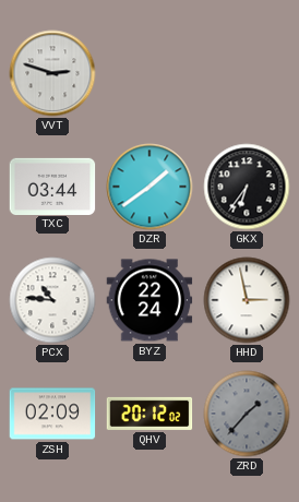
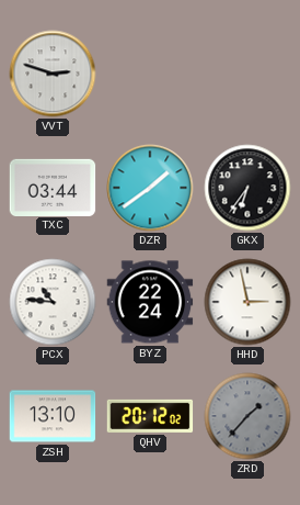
ZSH: 02:09 -> 13:10 (53, 416)
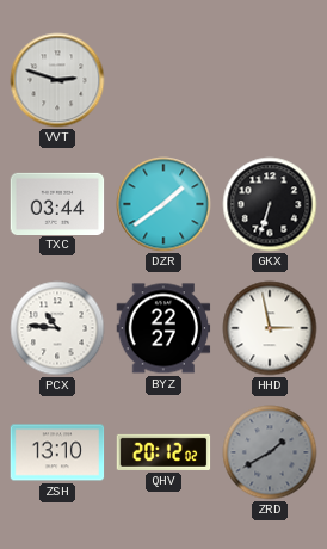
GKX: 6:36 -> 6:33 (270, 204)
BYZ: 22:24 -> 22:27 (163, 328)
ZRD: 1:37 -> 1:40 (270, 452)
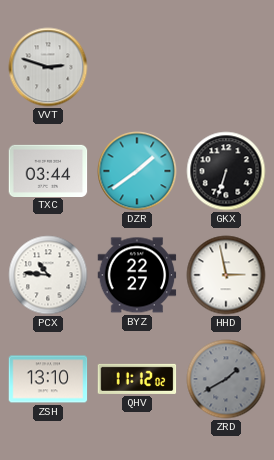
QHV: 20:12 -> 11:12 (137, 379)
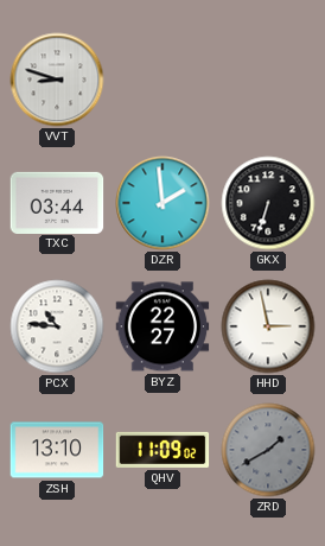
VVT: 2:48 -> 8:48 (57, 80)
DZR: 1:39 -> 1:59 (162, 203)
QHV: 11:12 -> 11:09 (162, 450)
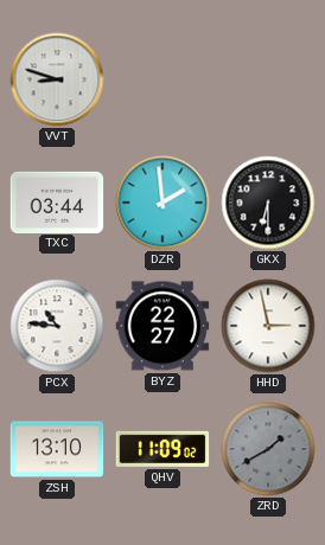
GKX: 6:33 -> 6:30 (268, 203)
